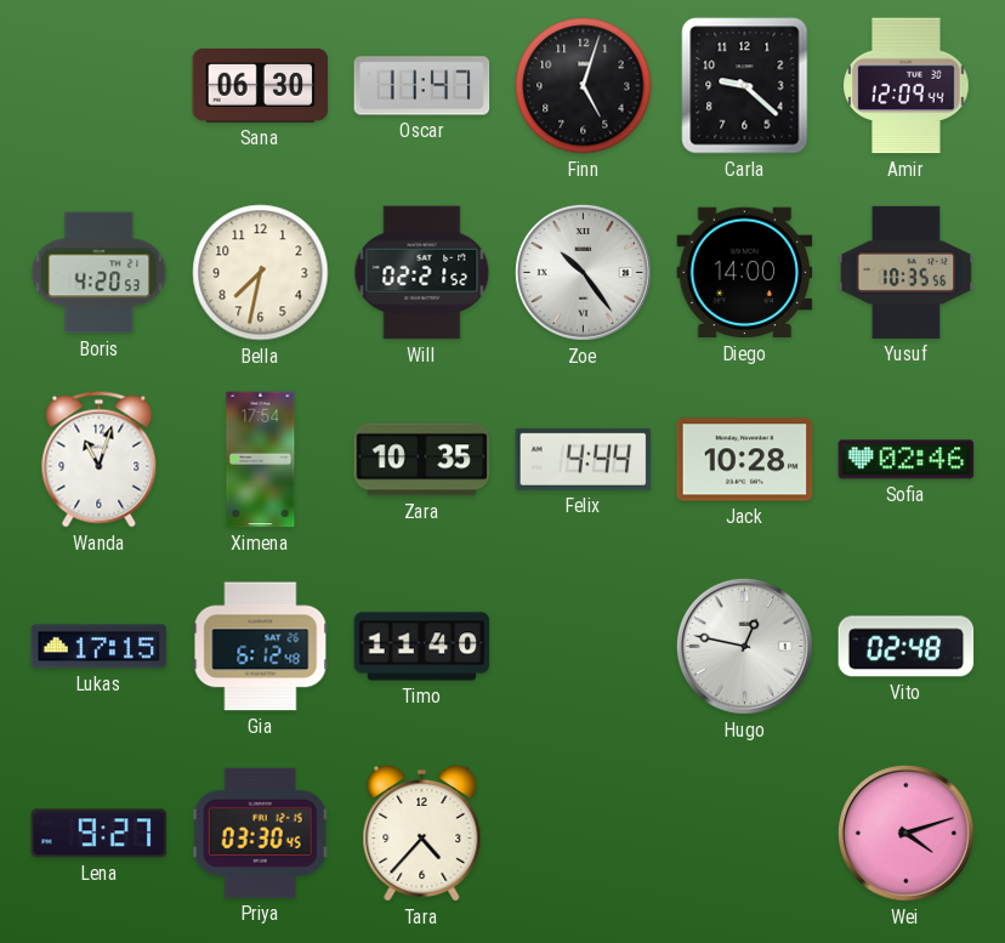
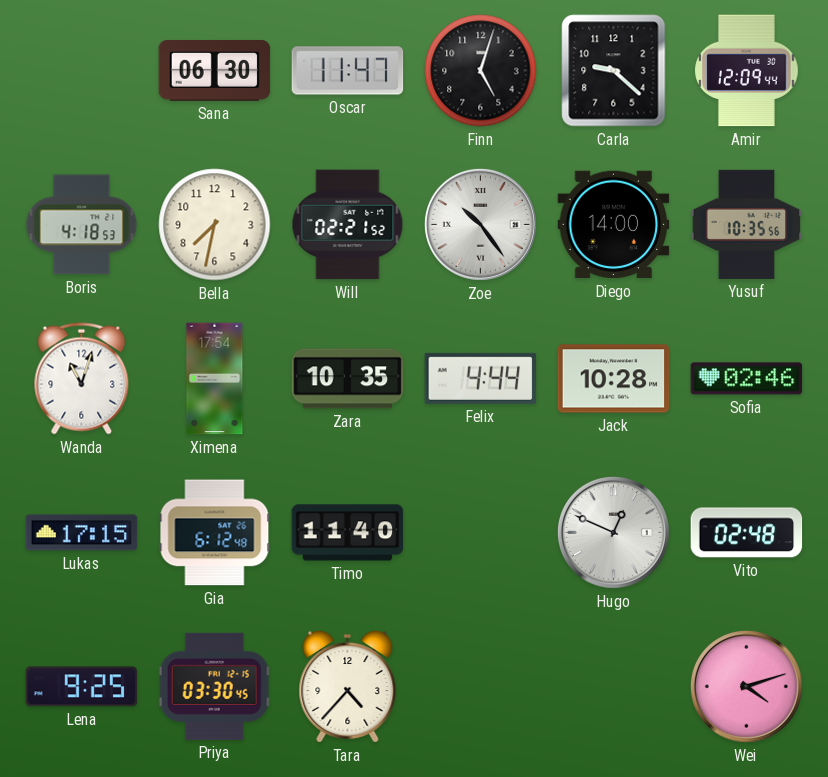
Boris: 4:20 -> 4:18 (82, 225)
Hugo: 12:47 -> 12:49 (613, 532)
Lena: 9:27 -> 9:25 (82, 687)
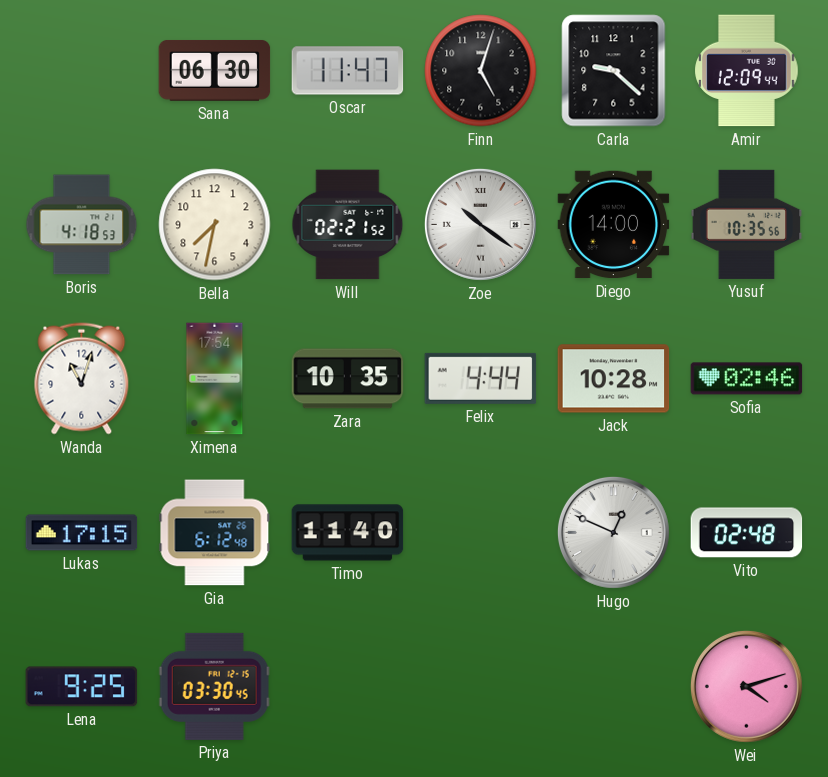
Zoe: 10:24 -> 10:21 (480, 224)
Tara: 4:37 -> none (348, 686)
